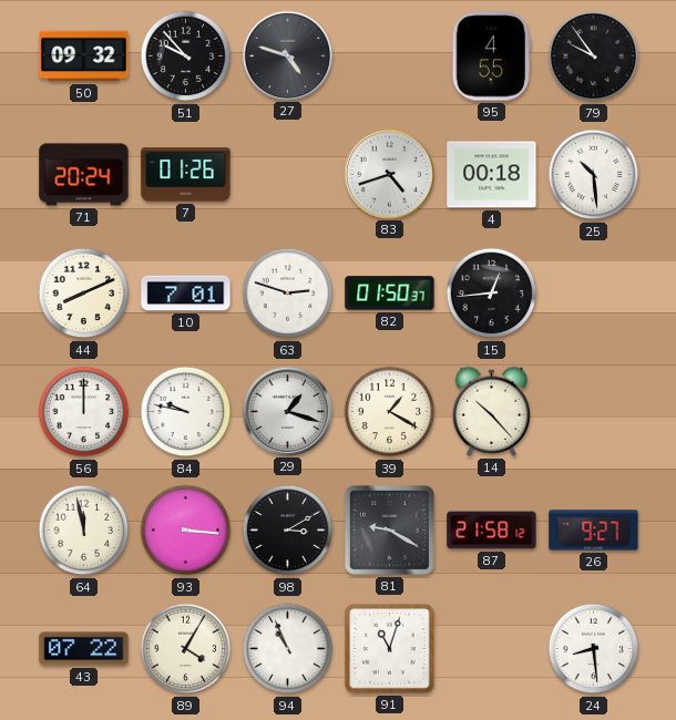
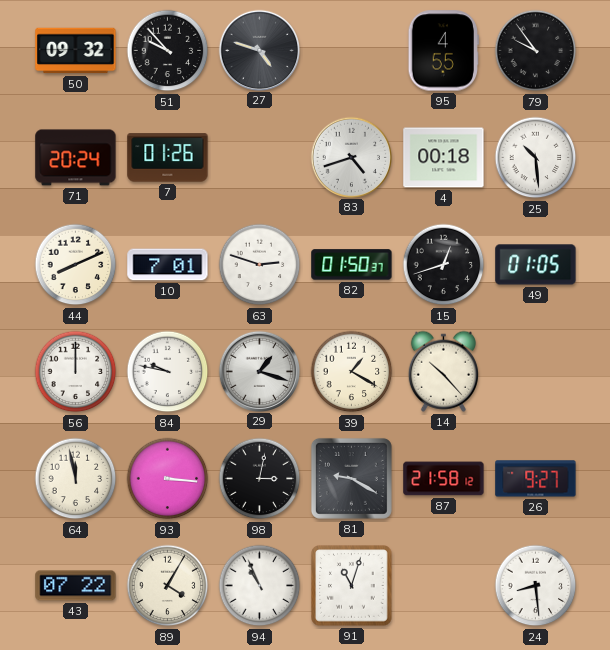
15: 12:44 -> 12:42 (444, 265)
49: none -> 01:05 (536, 265)
98: 3:10 -> 3:02 (260, 479)
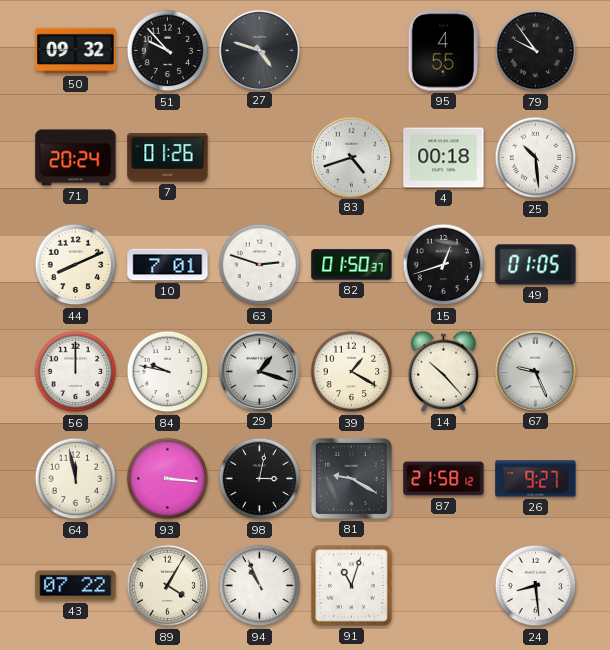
67: none -> 9:26 (535, 371)
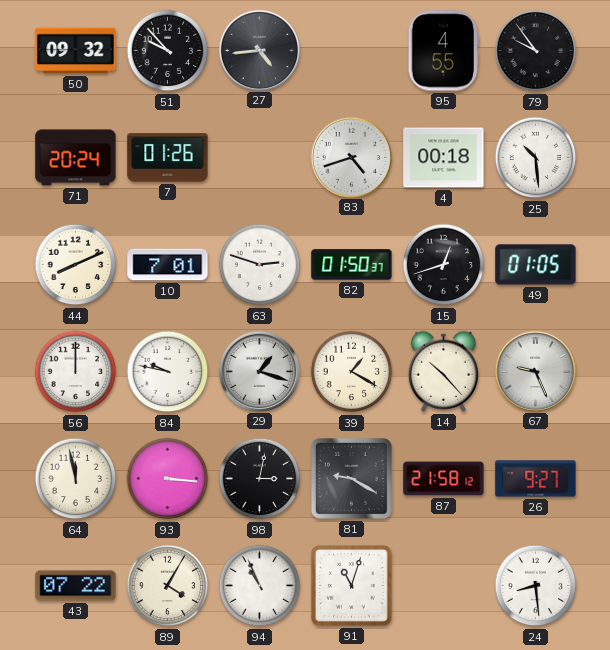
27: 4:48 -> 4:44 (259, 50)
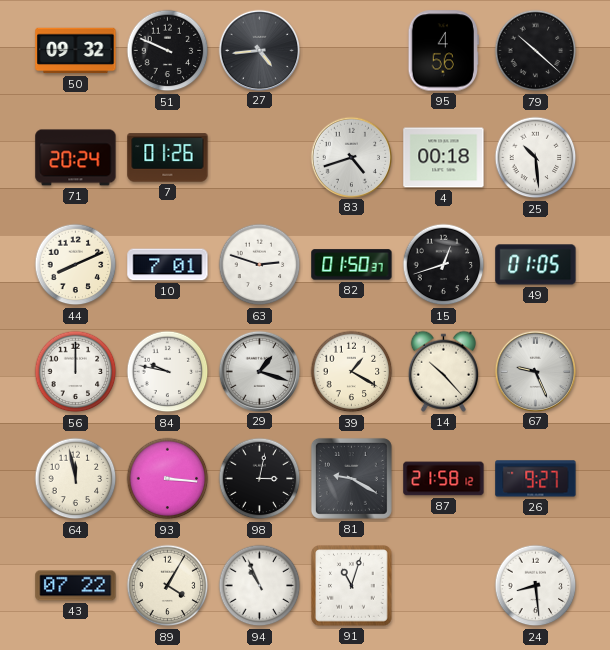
51: 9:53 -> 9:49 (168, 51)
95: 4:55 -> 4:56 (443, 51)
79: 9:54 -> 10:22 (536, 51)
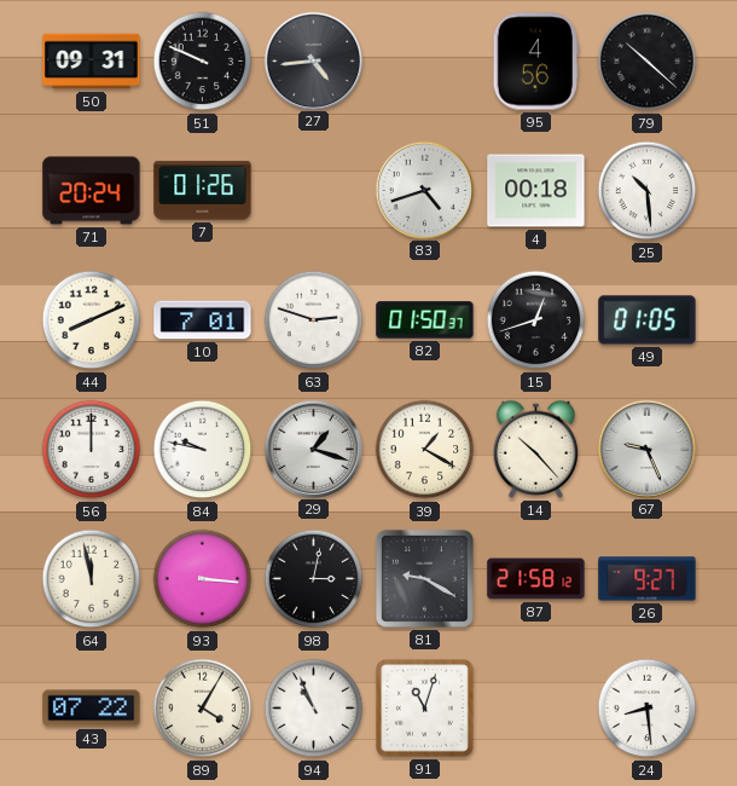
50: 09:32 -> 09:31 (92, 62)
